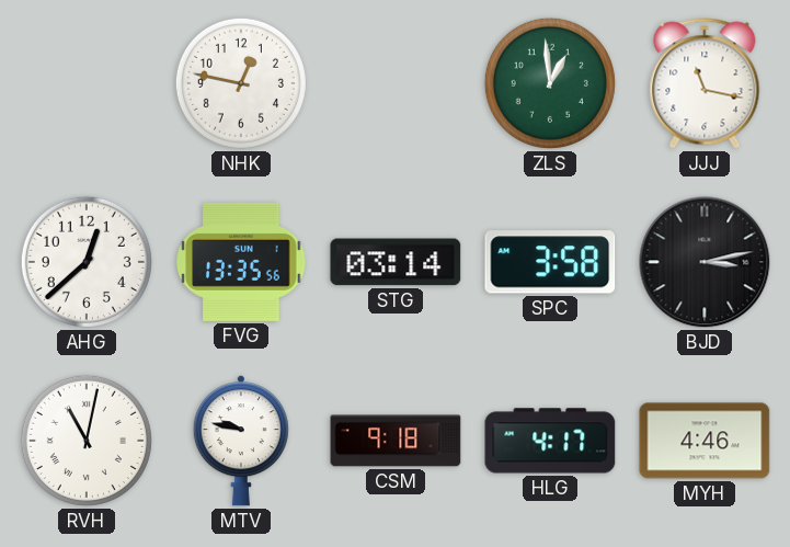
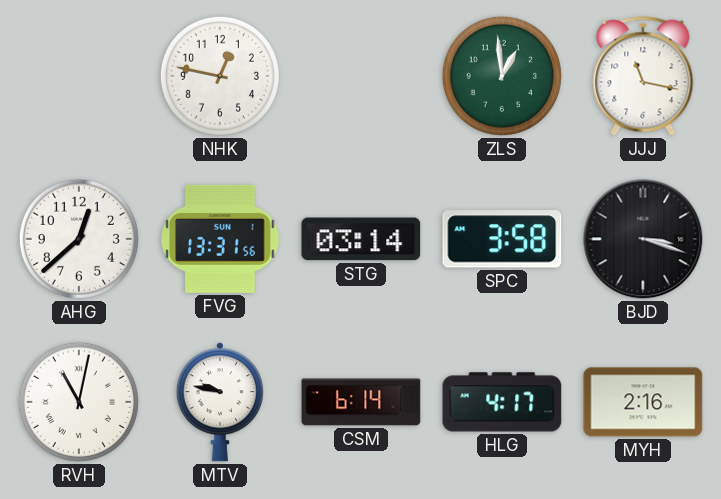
FVG: 13:35 -> 13:31 (220, 239)
BJD: 3:13 -> 3:18 (643, 239)
CSM: 9:18 -> 6:14 (361, 402)
MYH: 4:46 -> 2:16 (643, 402)
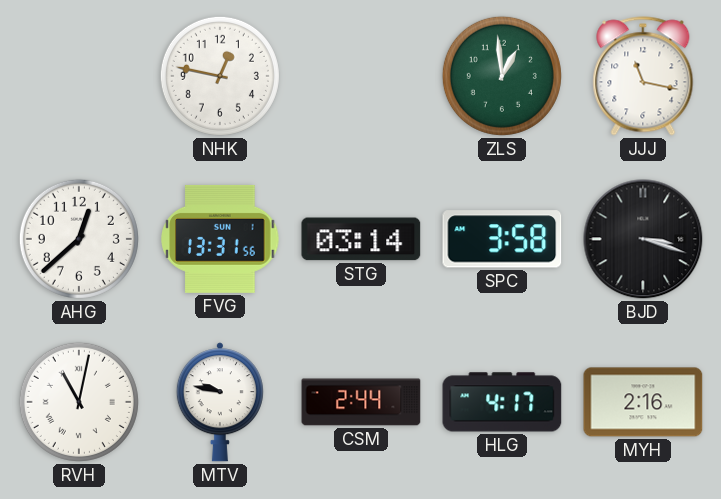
CSM: 6:14 -> 2:44 (361, 402)
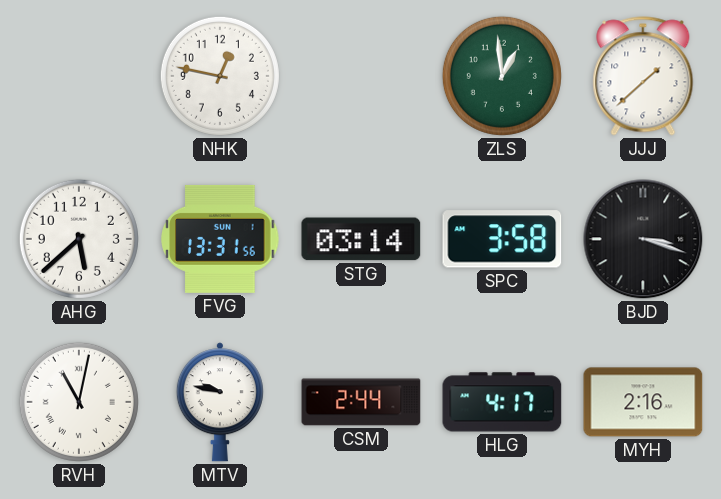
JJJ: 11:17 -> 1:38 (643, 76)
AHG: 12:38 -> 5:38 (79, 239)
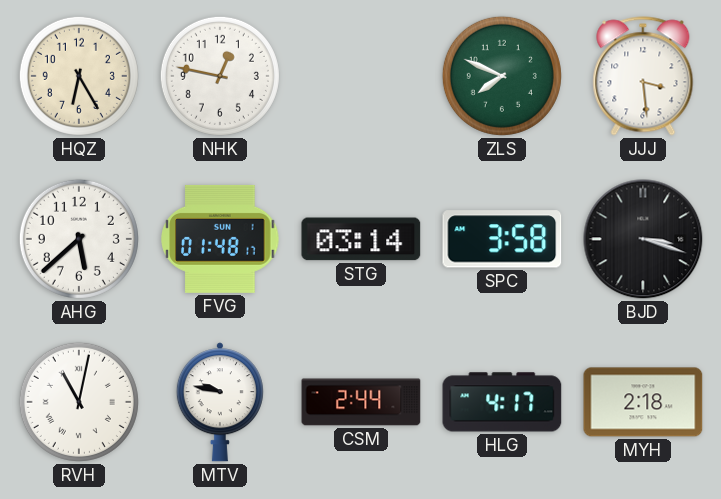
HQZ: none -> 6:25 (79, 76)
ZLS: 12:59 -> 7:49 (502, 76)
JJJ: 1:38 -> 3:29 (643, 76)
FVG: 13:31 -> 01:48 (220, 239)
MYH: 2:16 -> 2:18 (643, 402)
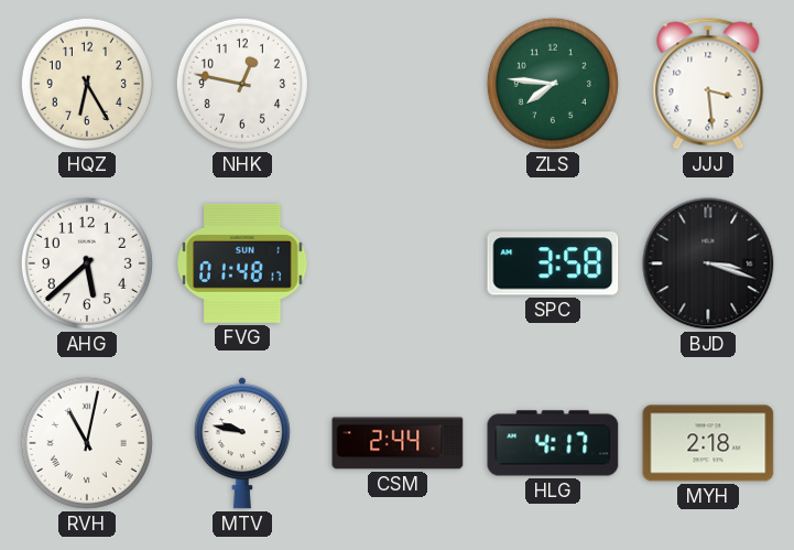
ZLS: 7:49 -> 7:46 (553, 84)
STG: 03:14 -> none (361, 239)
